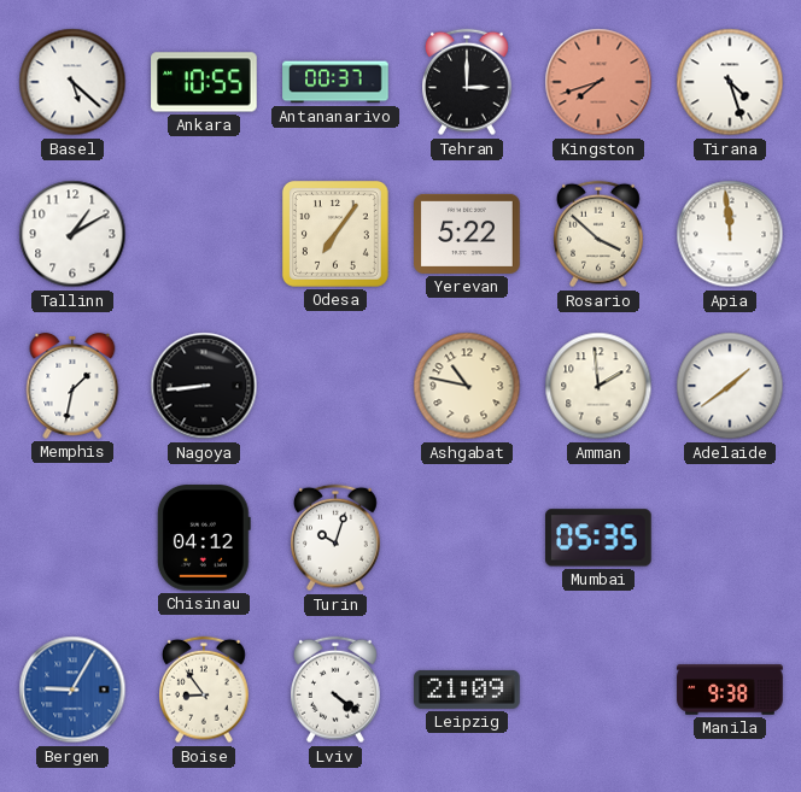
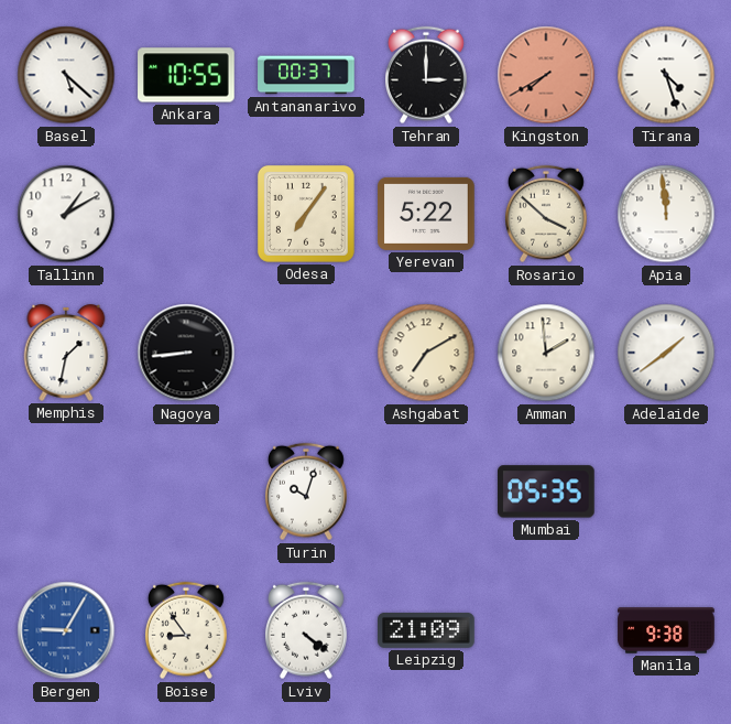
Kingston: 7:42 -> 7:40 (546, 75)
Ashgabat: 10:47 -> 7:10 (426, 353)
Chisinau: 04:12 -> none (204, 538)
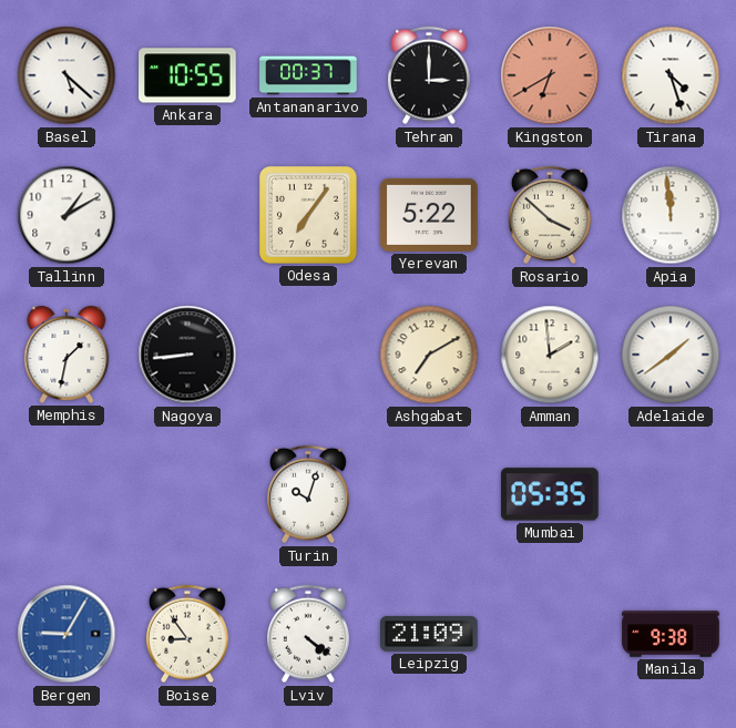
Kingston: 7:40 -> 6:40 (550, 75)
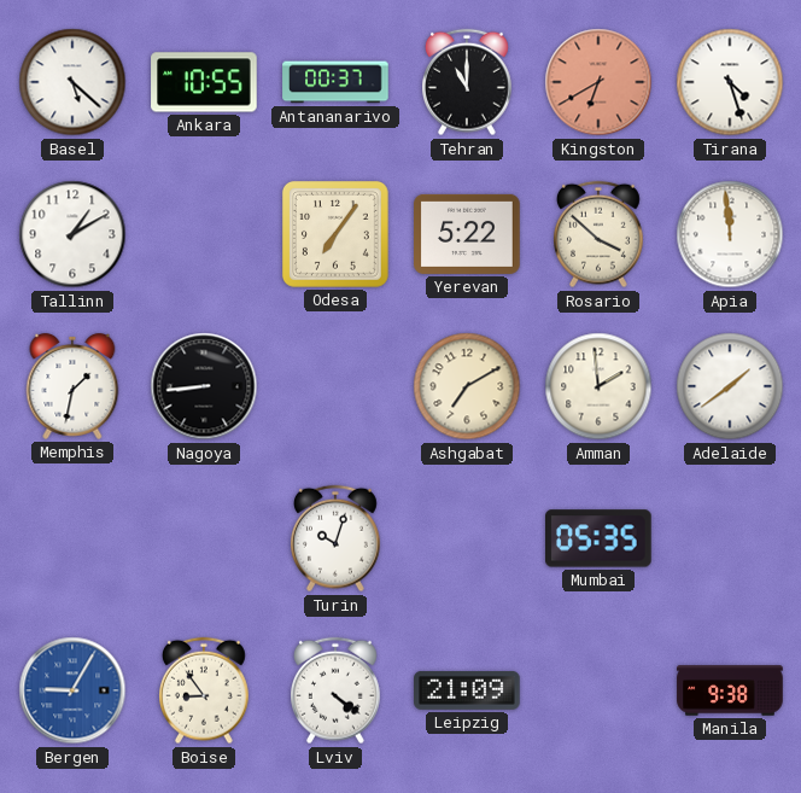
Tehran: 3:00 -> 11:00 (468, 82)
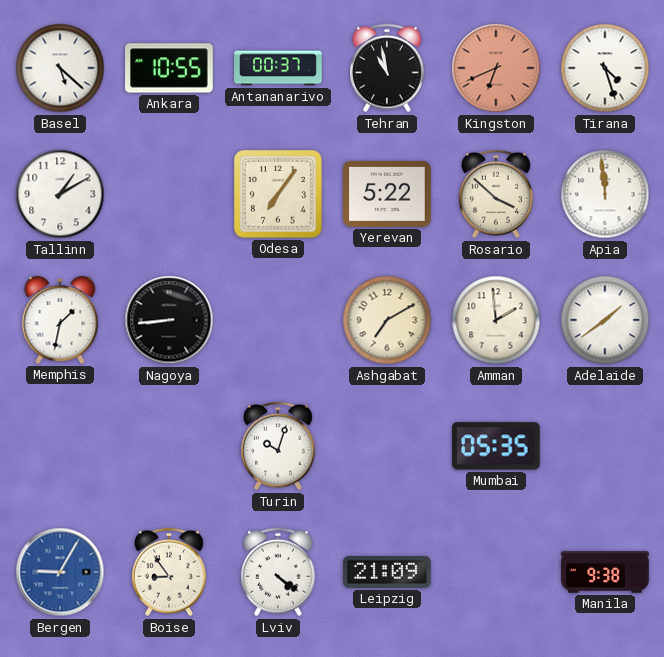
Tehran: 11:00 -> 10:58 (388, 68)
Kingston: 6:40 -> 6:41 (496, 68)
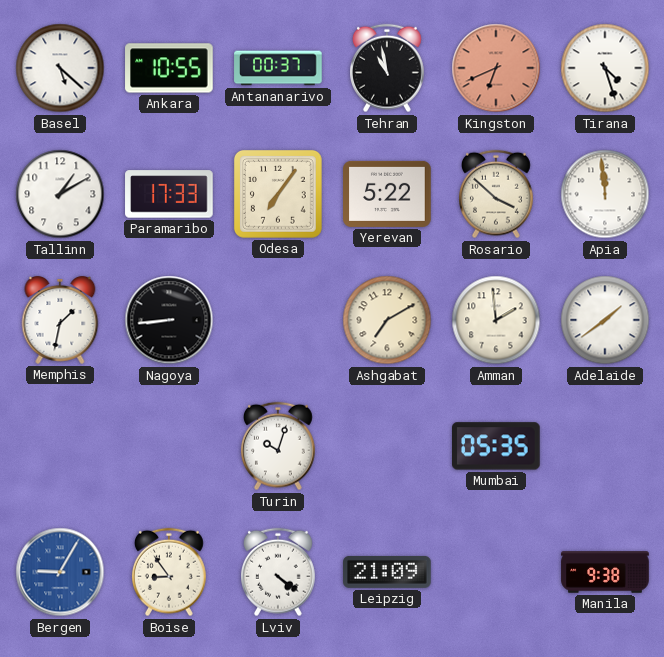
Paramaribo: none -> 17:33 (169, 194)
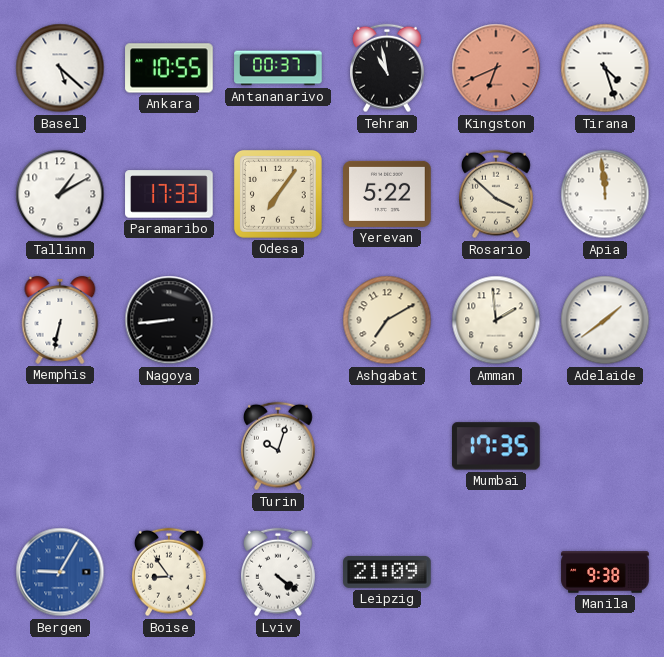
Memphis: 1:32 -> 6:32 (60, 320)
Mumbai: 05:35 -> 17:35 (497, 446)
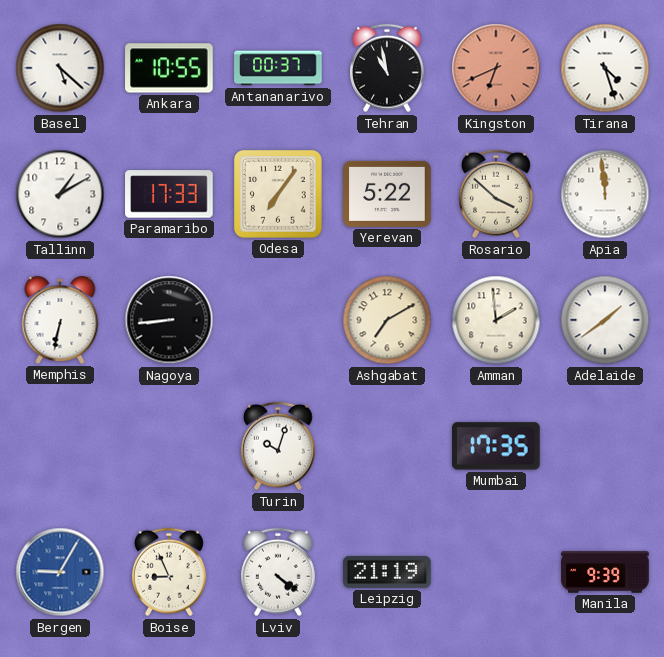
Boise: 8:54 -> 8:56 (170, 572)
Leipzig: 21:09 -> 21:19 (387, 572)
Manila: 9:38 -> 9:39 (605, 572)
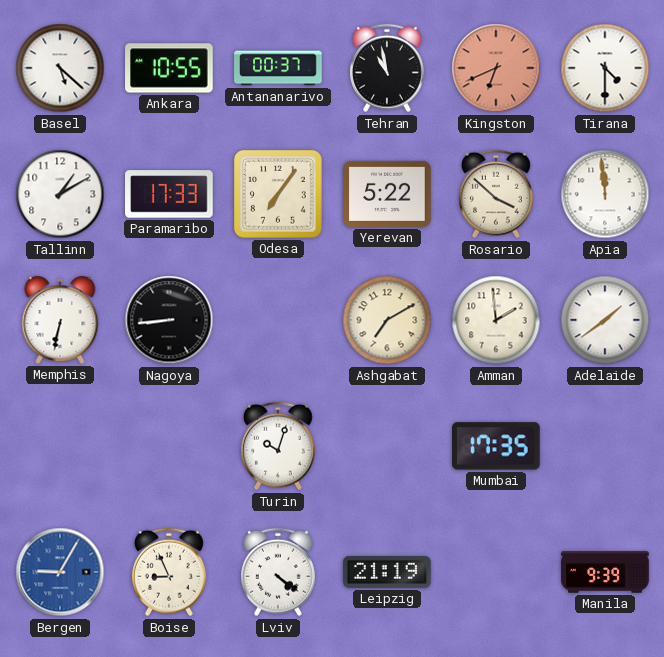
Tirana: 4:27 -> 4:30 (605, 68)
